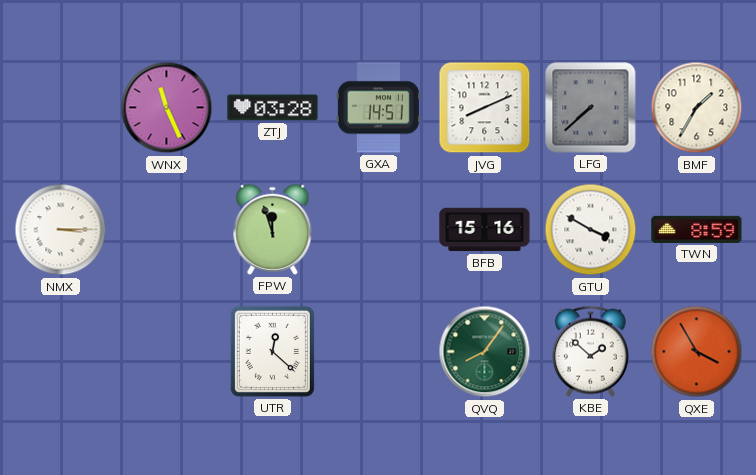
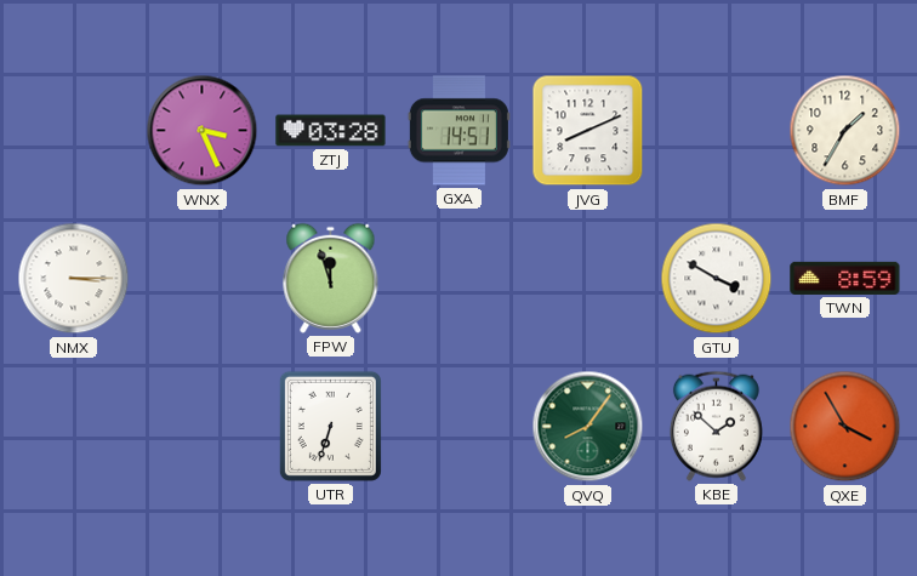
WNX: 11:26 -> 3:26 (203, 131)
LFG: 7:38 -> none (591, 108)
BFB: 15:16 -> none (485, 230)
UTR: 12:22 -> 6:33 (330, 426)
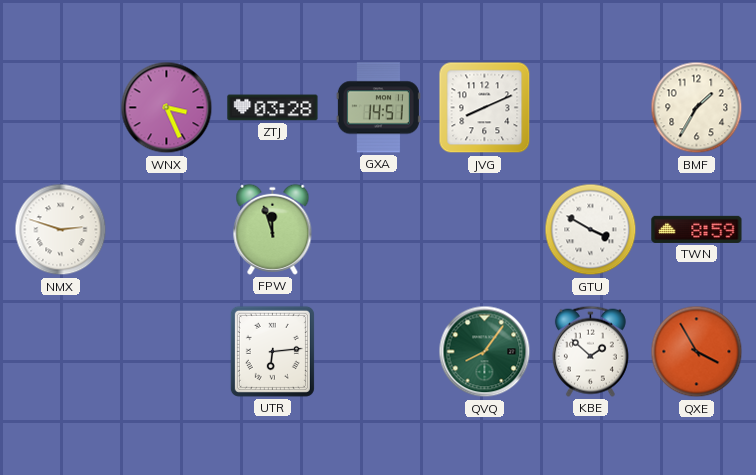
NMX: 3:15 -> 2:48 (61, 230)
UTR: 6:33 -> 6:14 (272, 351)
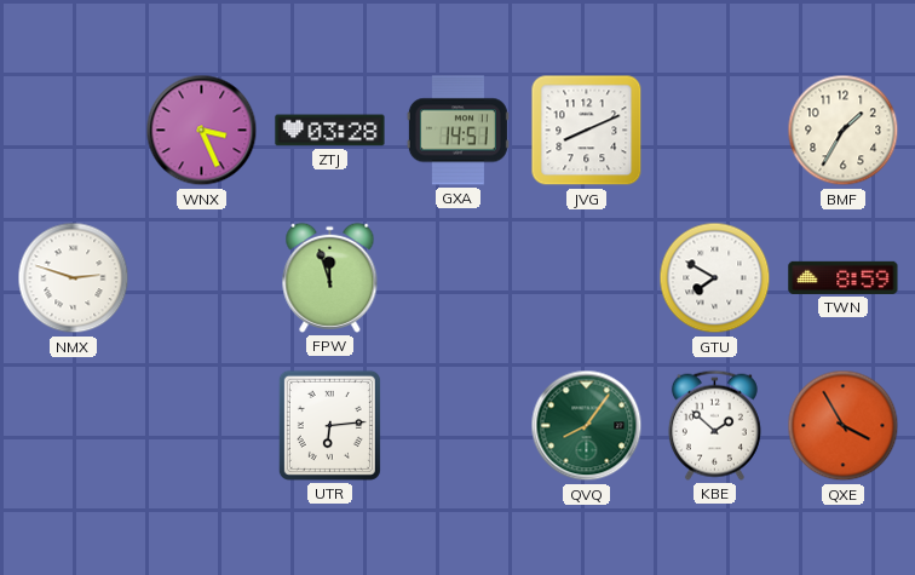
GTU: 3:50 -> 7:50 (715, 278)
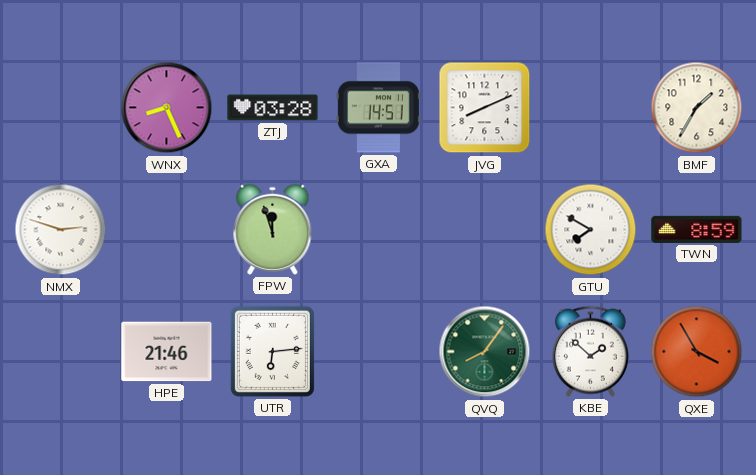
WNX: 3:26 -> 8:26 (167, 108)
HPE: none -> 21:46 (167, 352)
